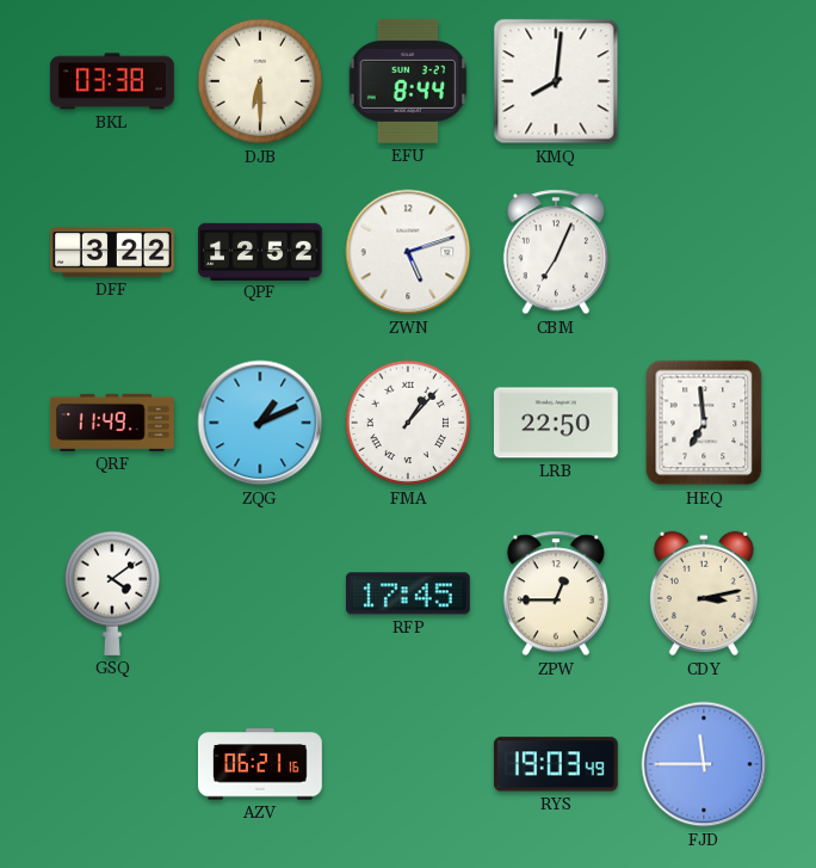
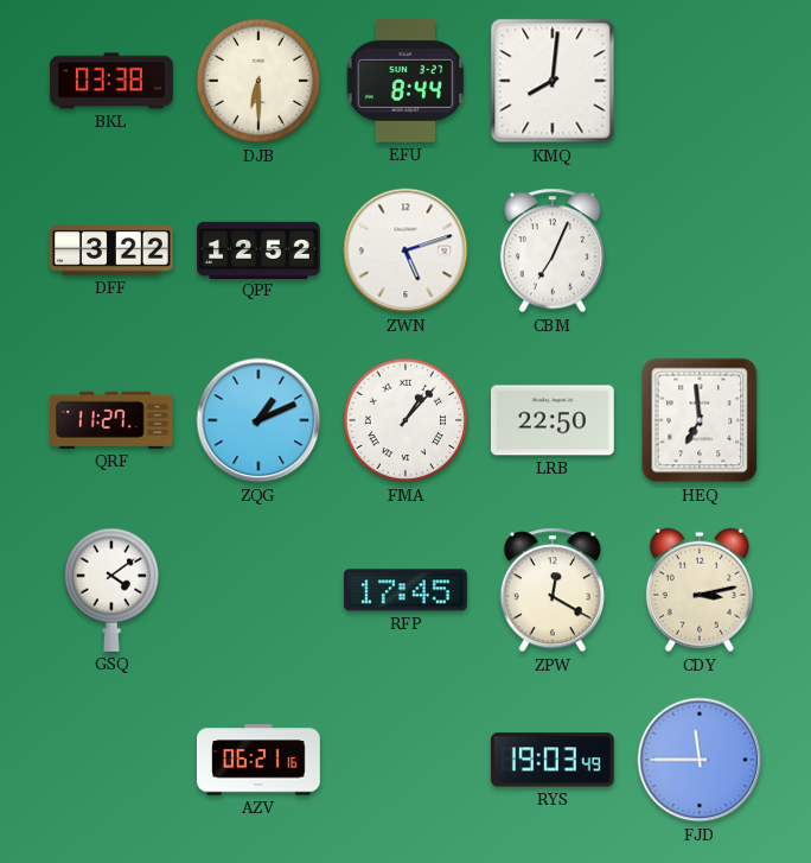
QRF: 11:49 -> 11:27 (111, 420)
ZPW: 12:45 -> 12:20 (553, 590)
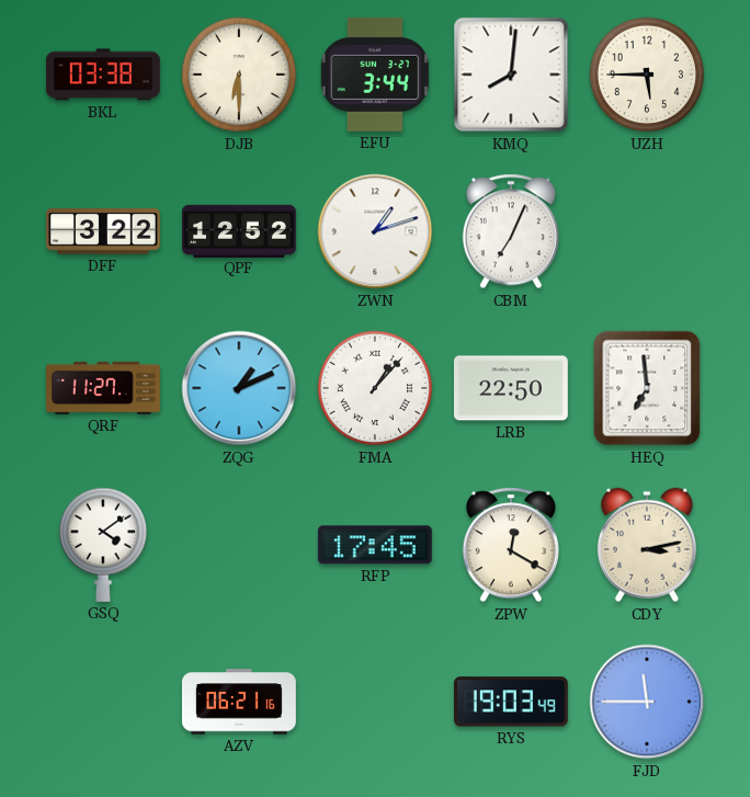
EFU: 8:44 -> 3:44 (375, 75)
UZH: none -> 5:45 (647, 75)
ZWN: 5:12 -> 1:12 (375, 231)
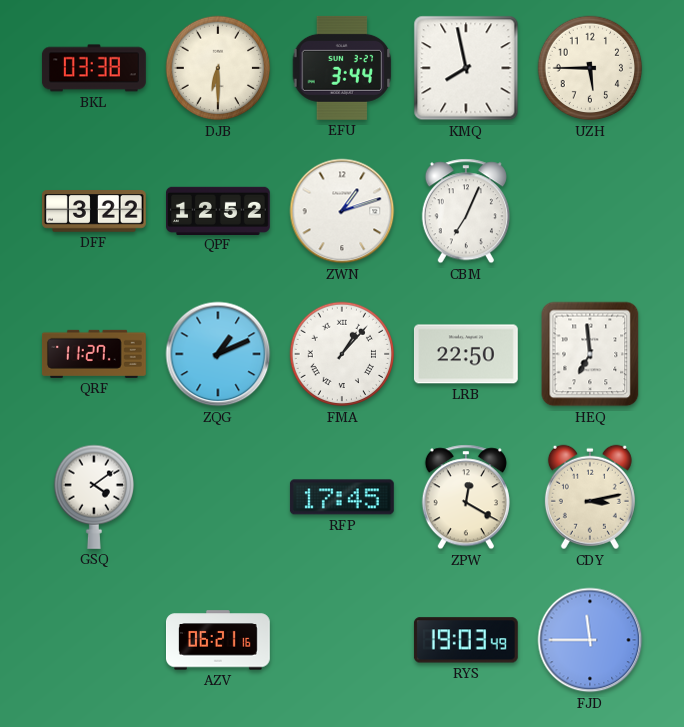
KMQ: 8:01 -> 7:58 (466, 68)
